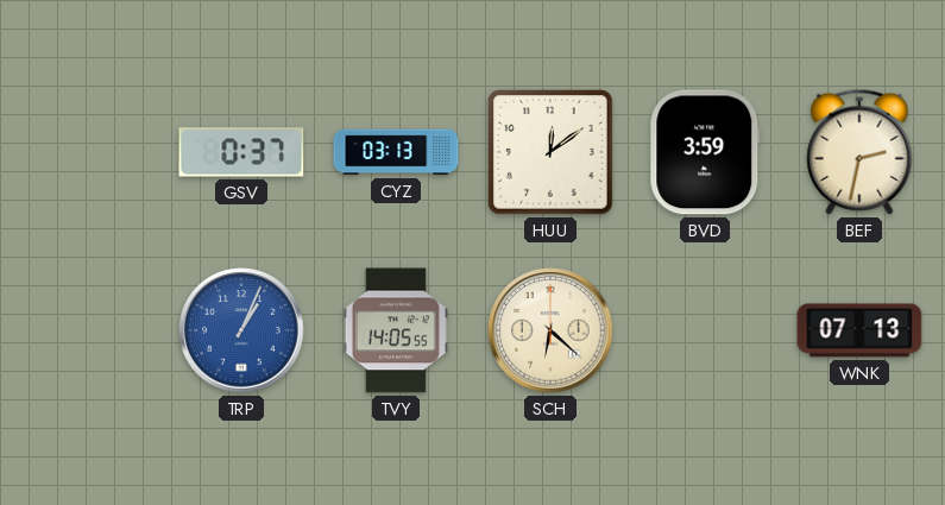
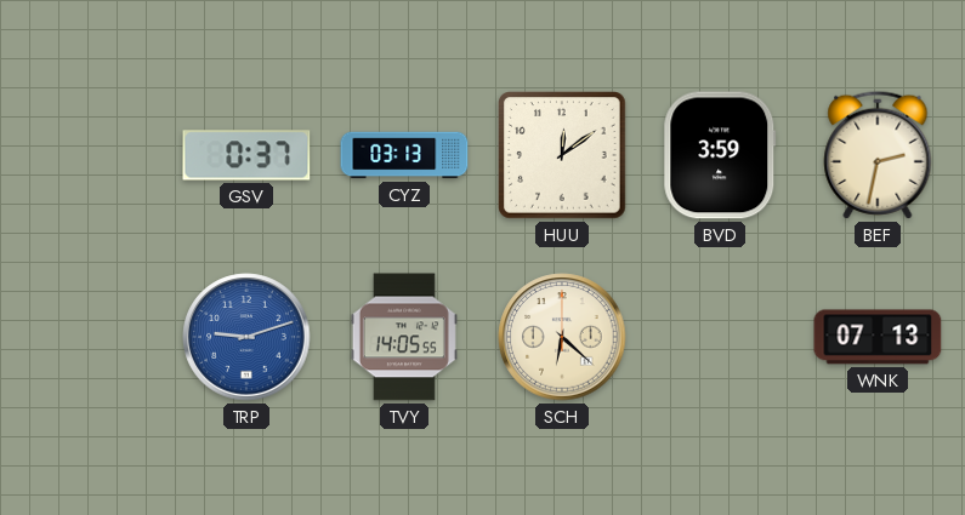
TRP: 1:04 -> 9:12 (246, 337)
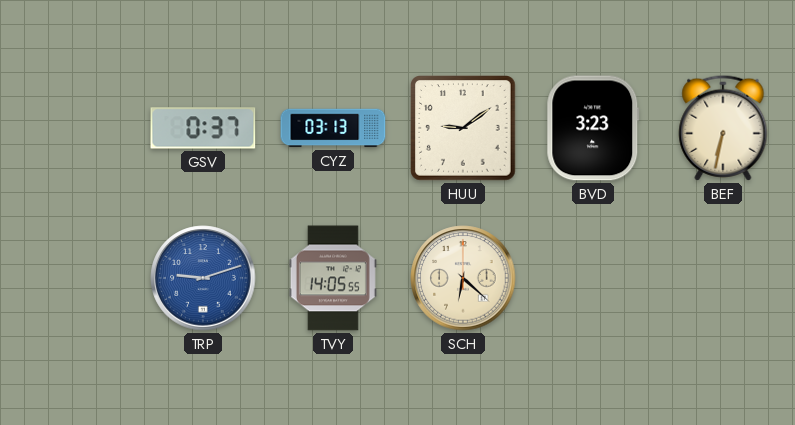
HUU: 12:09 -> 9:09 (463, 128)
BVD: 3:59 -> 3:23 (593, 128)
BEF: 2:32 -> 6:32 (723, 128)
WNK: 07:13 -> none (878, 337)
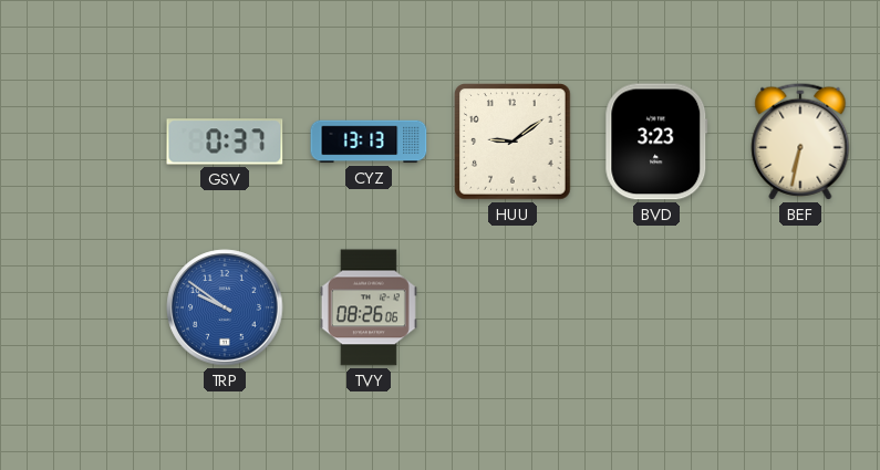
CYZ: 03:13 -> 13:13 (369, 142)
TRP: 9:12 -> 9:51 (225, 307)
TVY: 14:05 -> 08:26 (369, 307)
SCH: 6:22 -> none (463, 278)
